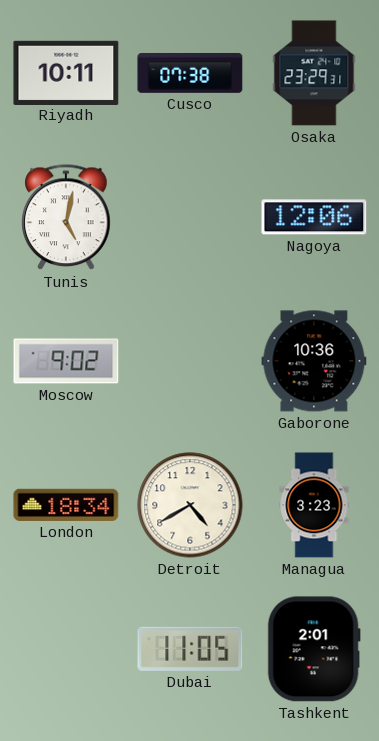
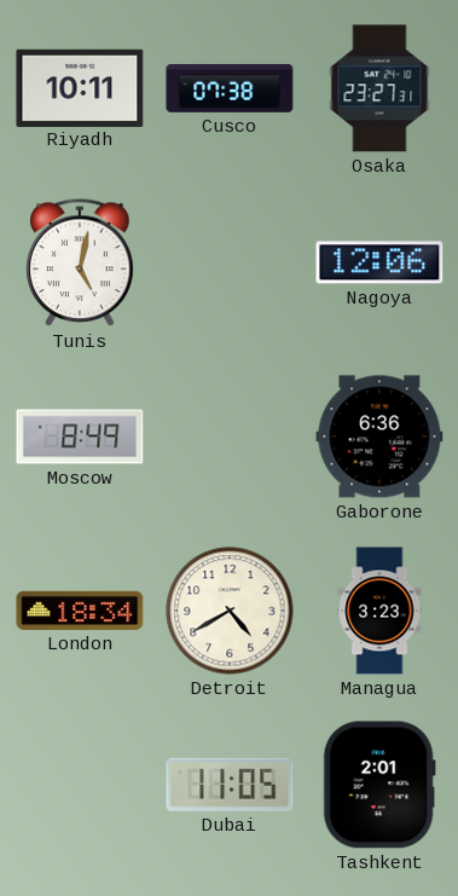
Osaka: 23:29 -> 23:27 (379, 88)
Moscow: 9:02 -> 8:49 (80, 437)
Gaborone: 10:36 -> 6:36 (379, 437)
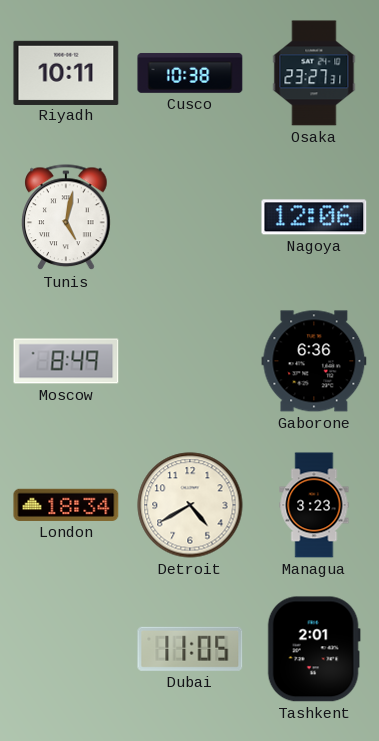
Cusco: 07:38 -> 10:38 (190, 73)
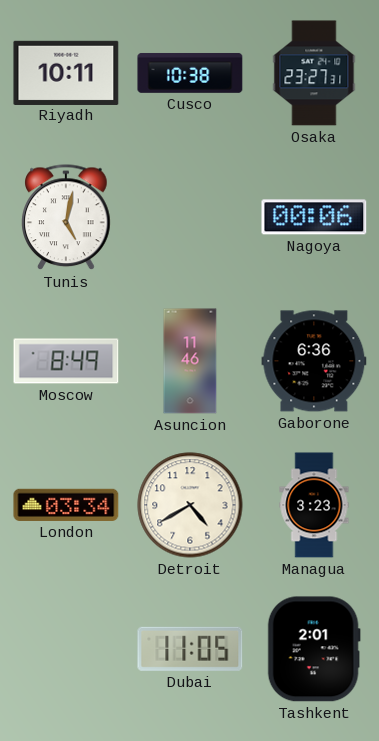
Nagoya: 12:06 -> 00:06 (314, 217)
Asuncion: none -> 11:46 (190, 361)
London: 18:34 -> 03:34 (66, 505)
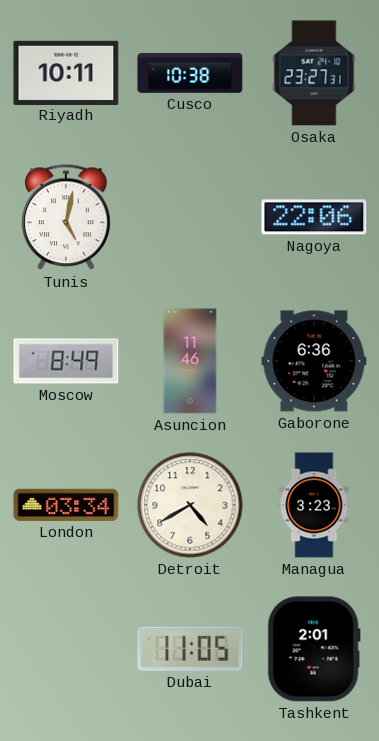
Nagoya: 00:06 -> 22:06 (314, 217)
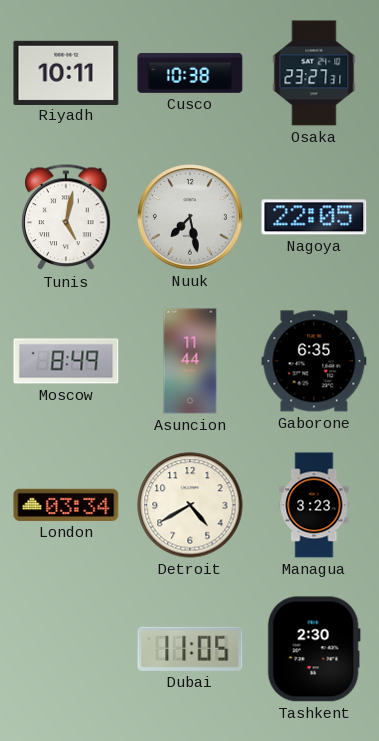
Nuuk: none -> 7:28 (190, 217)
Nagoya: 22:06 -> 22:05 (314, 217)
Asuncion: 11:46 -> 11:44 (190, 361)
Gaborone: 6:36 -> 6:35 (314, 361)
Tashkent: 2:01 -> 2:30 (314, 649)
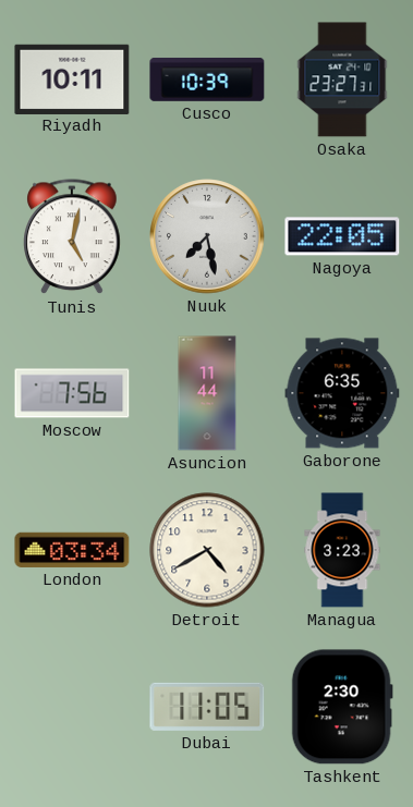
Cusco: 10:38 -> 10:39 (207, 80)
Moscow: 8:49 -> 7:56 (72, 393)
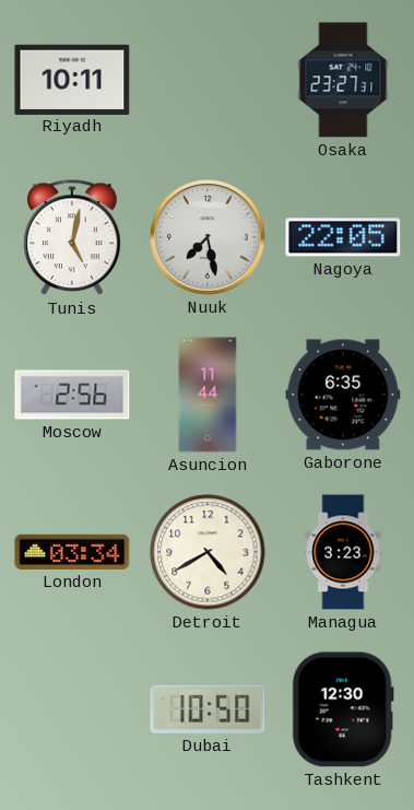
Cusco: 10:39 -> none (207, 80)
Moscow: 7:56 -> 2:56 (72, 395)
Dubai: 11:05 -> 10:50 (208, 709)
Tashkent: 2:30 -> 12:30 (343, 709)
